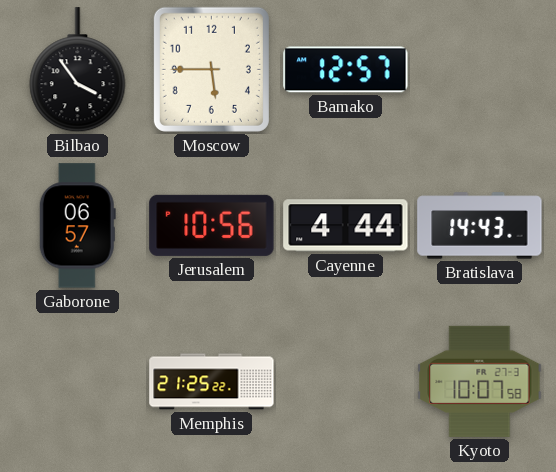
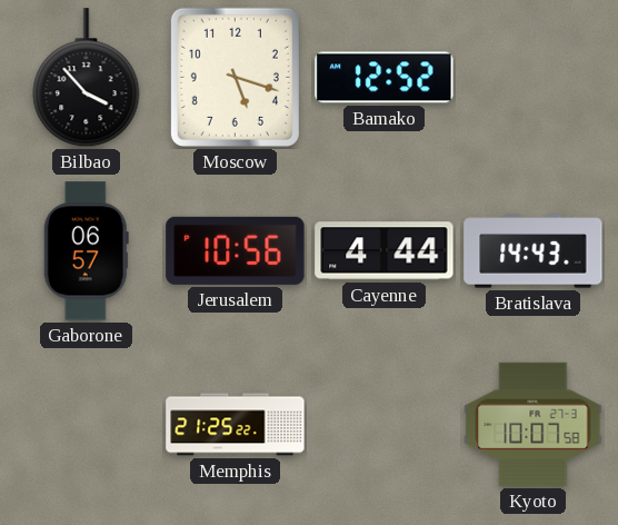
Bilbao: 3:54 -> 3:53 (87, 78)
Moscow: 5:45 -> 5:18 (235, 77)
Bamako: 12:57 -> 12:52 (385, 78)
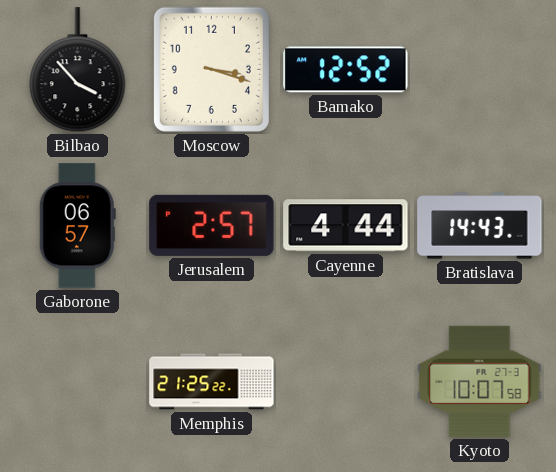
Moscow: 5:18 -> 3:18 (211, 69)
Jerusalem: 10:56 -> 2:57 (212, 225)
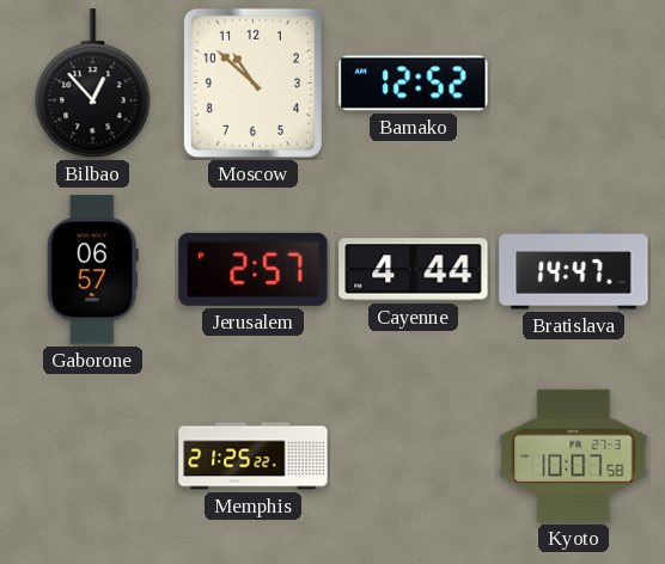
Bilbao: 3:53 -> 12:53 (93, 84)
Moscow: 3:18 -> 10:52 (252, 82)
Bratislava: 14:43 -> 14:47 (574, 270)
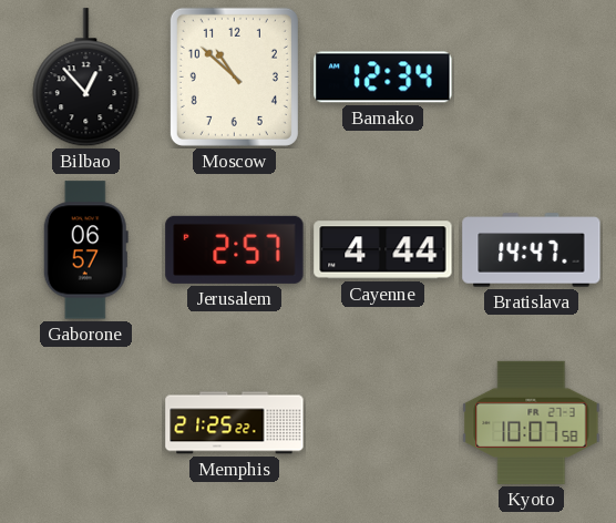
Bamako: 12:52 -> 12:34 (383, 78)
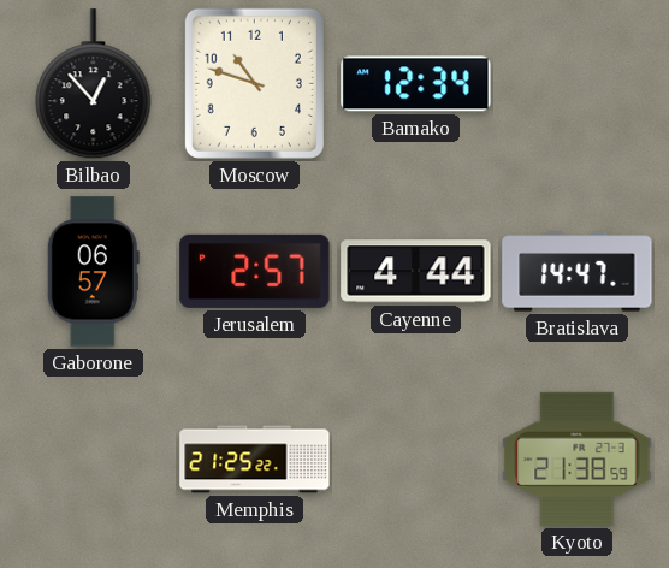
Moscow: 10:52 -> 10:48 (254, 83)
Kyoto: 10:07 -> 21:38 (578, 458)
